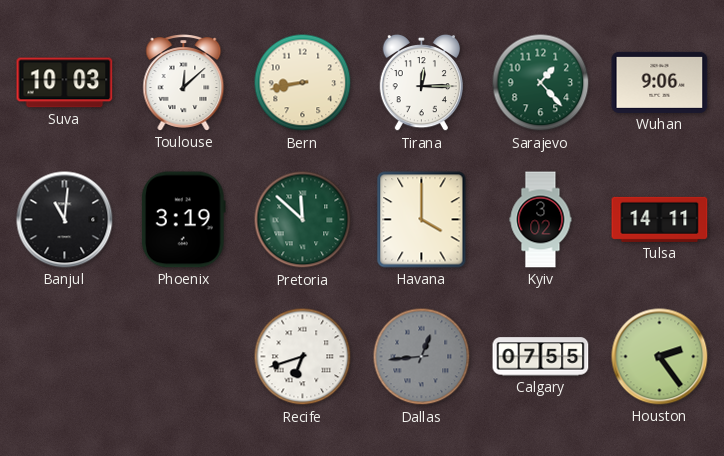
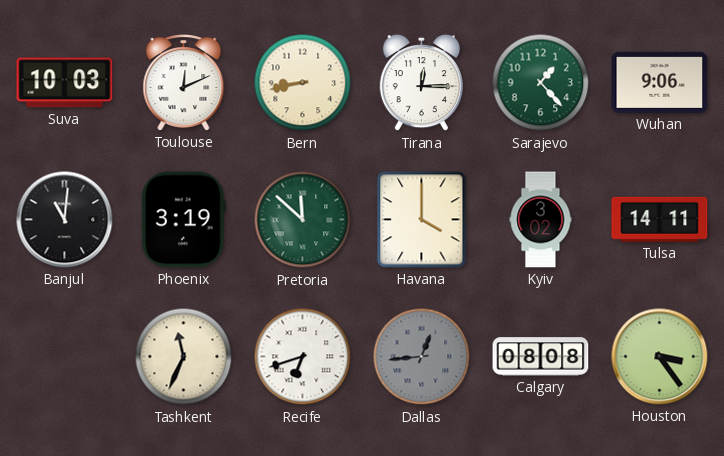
Toulouse: 12:08 -> 12:11 (184, 83)
Tashkent: none -> 11:34 (184, 357)
Calgary: 07:55 -> 08:08 (541, 357)
Houston: 2:24 -> 3:24 (660, 357)
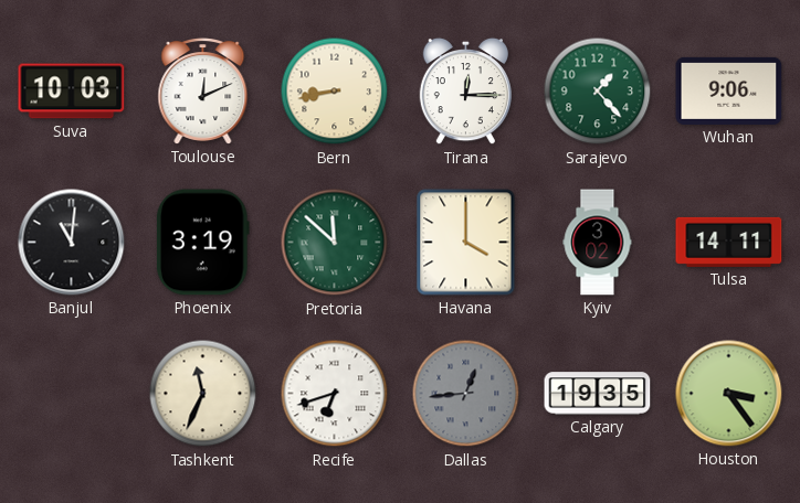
Calgary: 08:08 -> 19:35 (598, 394)
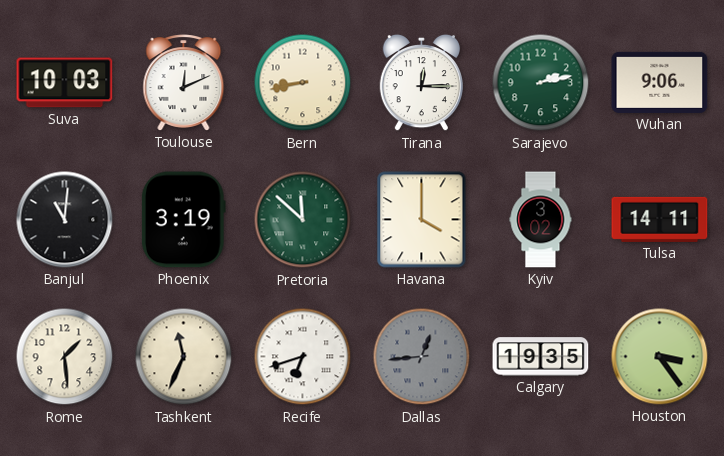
Sarajevo: 1:23 -> 2:13 (541, 83)
Rome: none -> 1:29 (65, 357)
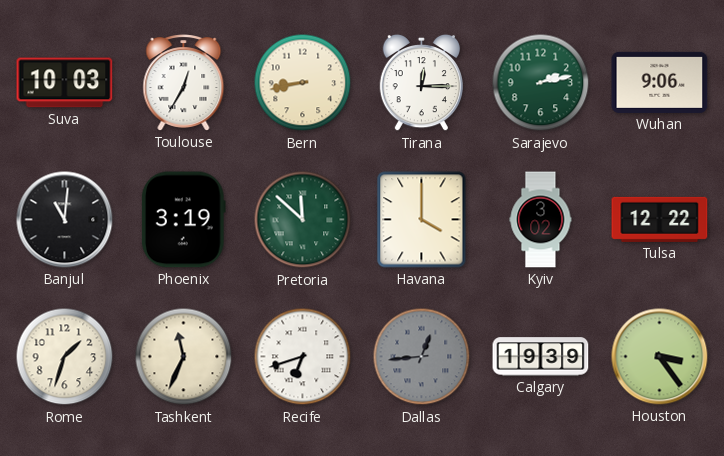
Toulouse: 12:11 -> 12:35 (184, 83)
Tulsa: 14:11 -> 12:22 (660, 219)
Rome: 1:29 -> 1:33 (65, 357)
Calgary: 19:35 -> 19:39 (541, 357)
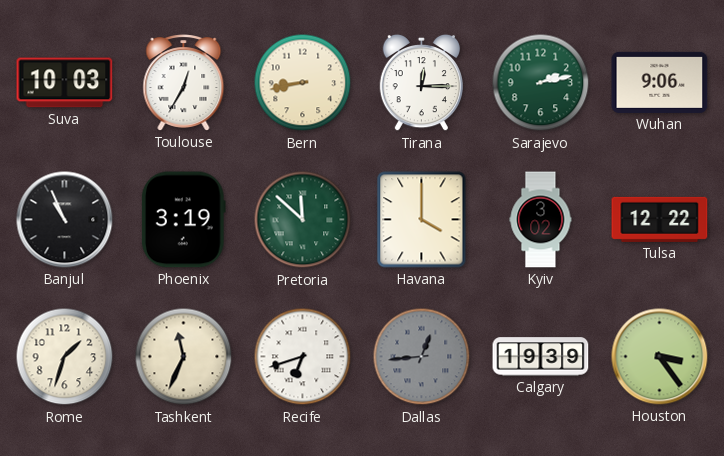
Banjul: 11:01 -> 10:56 (65, 220)
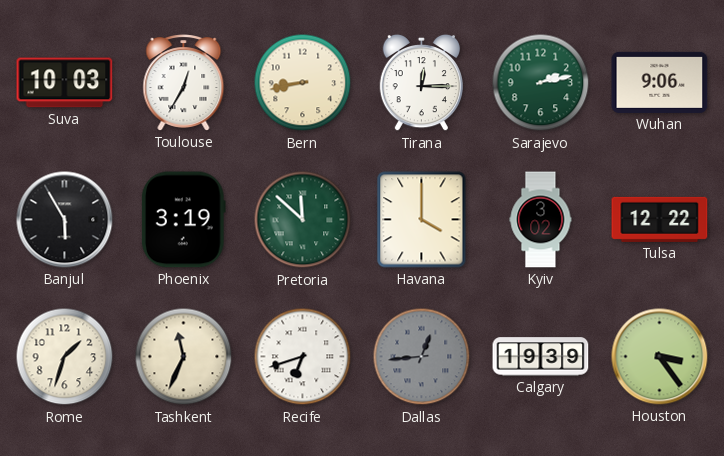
Banjul: 10:56 -> 5:55 (65, 220)
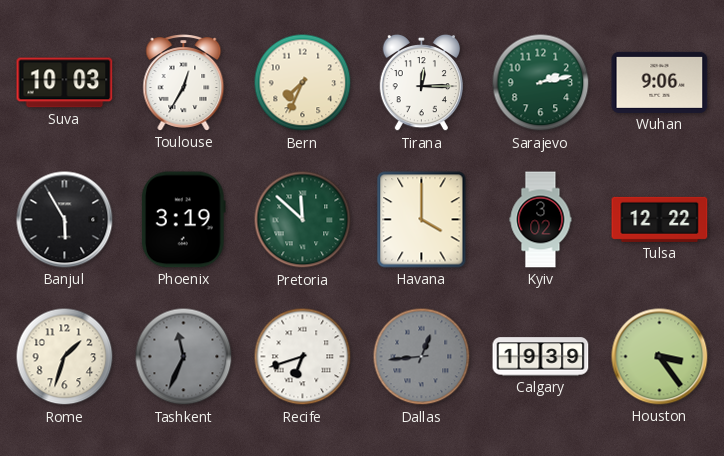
Bern: 8:43 -> 7:34 (303, 83)
Tashkent dial: cream -> grey (184, 357)
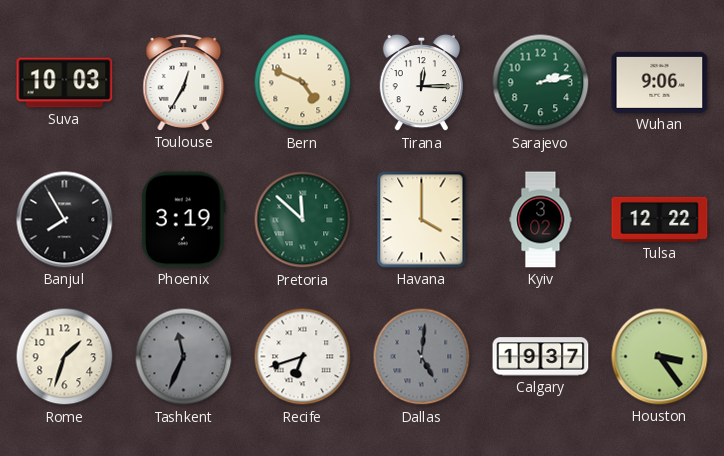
Bern: 7:34 -> 4:49 (303, 83)
Banjul: 5:55 -> 7:55 (65, 220)
Dallas: 12:44 -> 5:01 (422, 357)
Calgary: 19:39 -> 19:37 (541, 357)
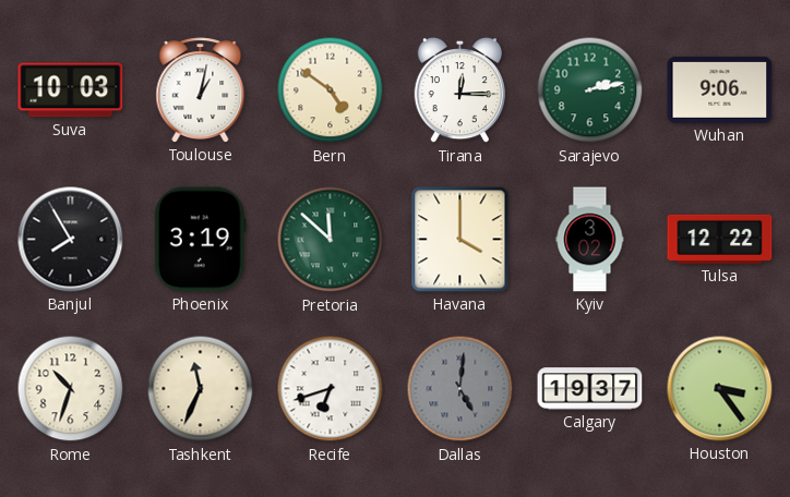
Toulouse: 12:35 -> 1:02 (201, 90)
Bern: 4:49 -> 4:51 (331, 90)
Rome: 1:33 -> 10:33 (71, 389)
Tashkent dial: grey -> cream (201, 389)
